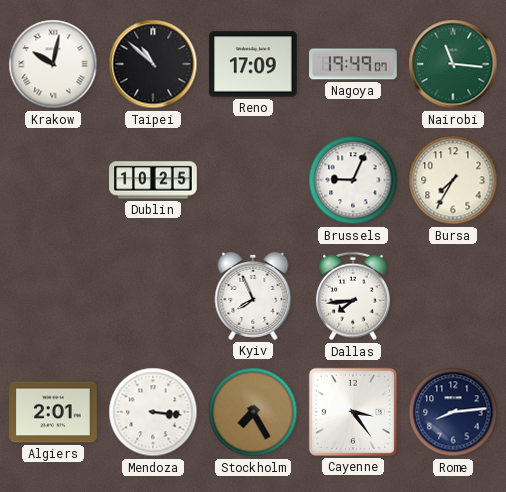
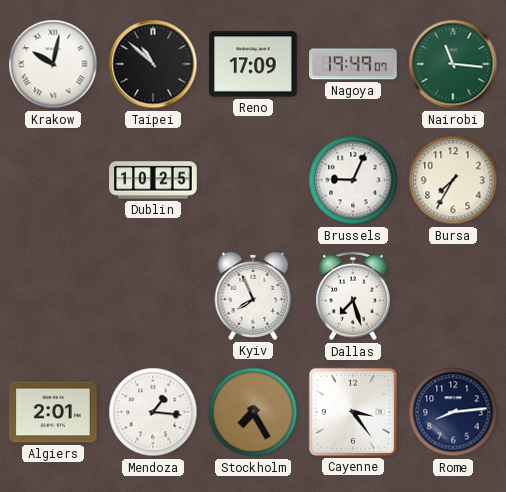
Dallas: 7:44 -> 7:27 (353, 296)
Mendoza: 3:16 -> 1:16 (153, 412)
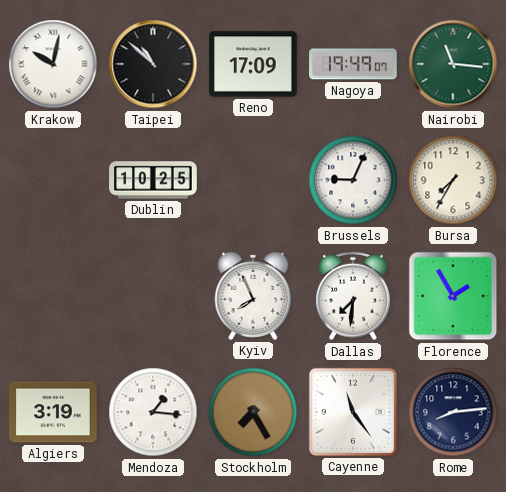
Dallas: 7:27 -> 7:31 (353, 296)
Florence: none -> 1:55 (453, 296)
Algiers: 2:01 -> 3:19 (53, 412)
Cayenne: 3:24 -> 11:24 (353, 412)
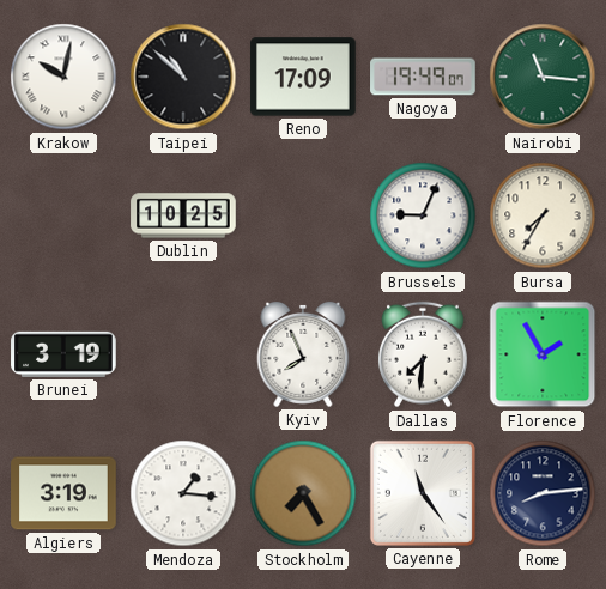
Brunei: none -> 3:19 (63, 354)
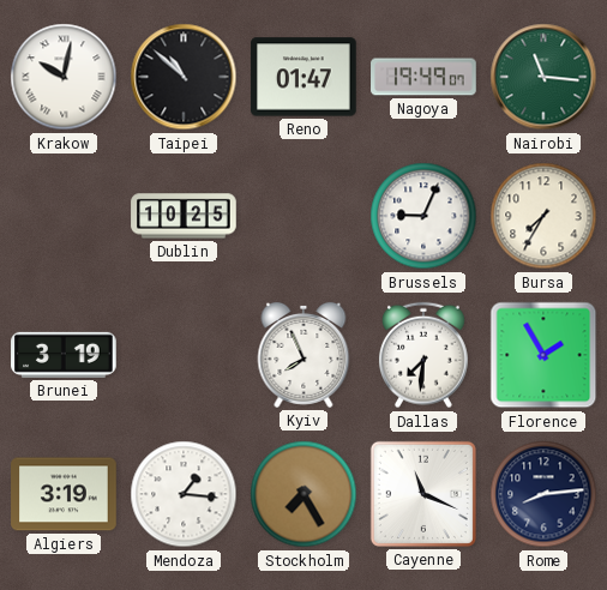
Reno: 17:09 -> 01:47 (303, 77)
Cayenne: 11:24 -> 11:19 (423, 494)
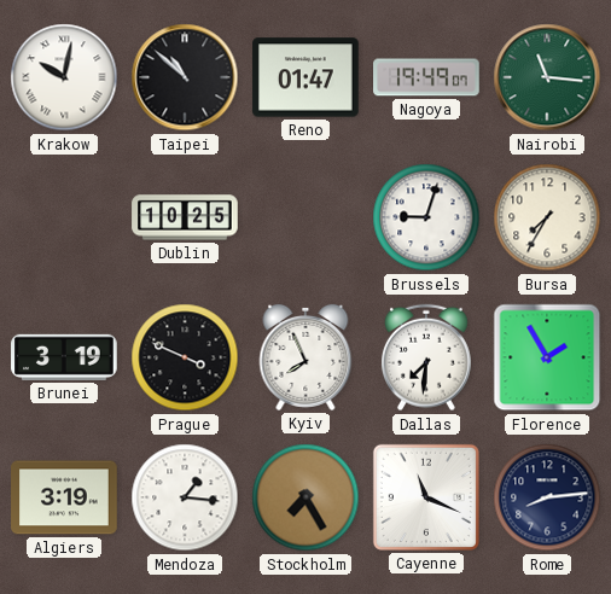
Brussels: 9:04 -> 9:03 (426, 217)
Prague: none -> 3:49 (185, 357)
